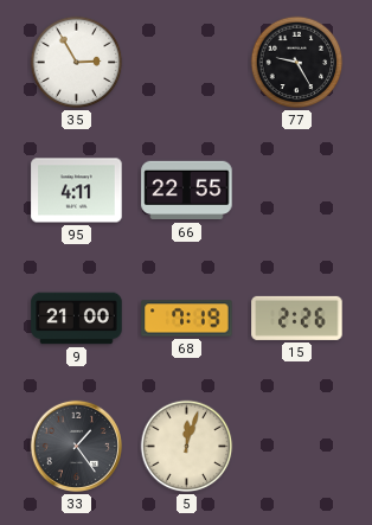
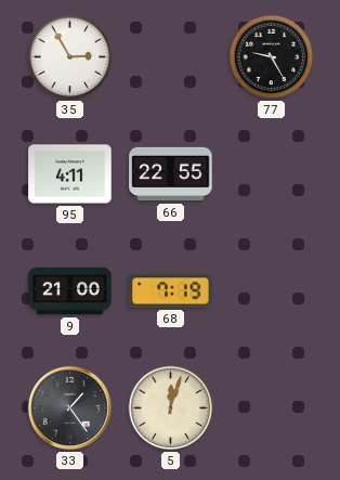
15: 2:26 -> none (297, 318)
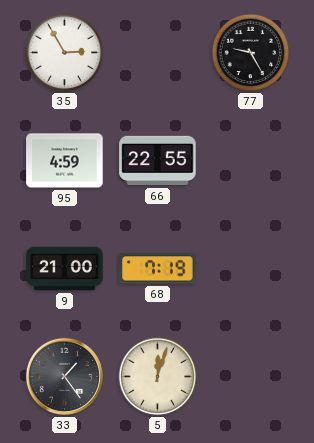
95: 4:11 -> 4:59 (65, 161)
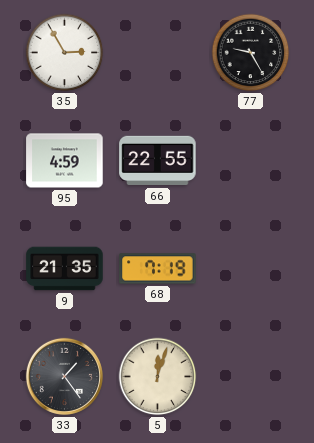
9: 21:00 -> 21:35 (65, 269)
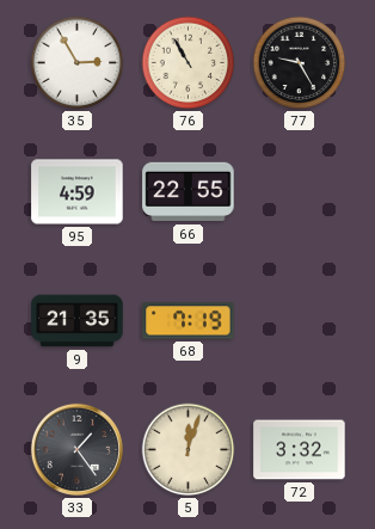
76: none -> 10:55 (189, 63)
72: none -> 3:32 (300, 450)
